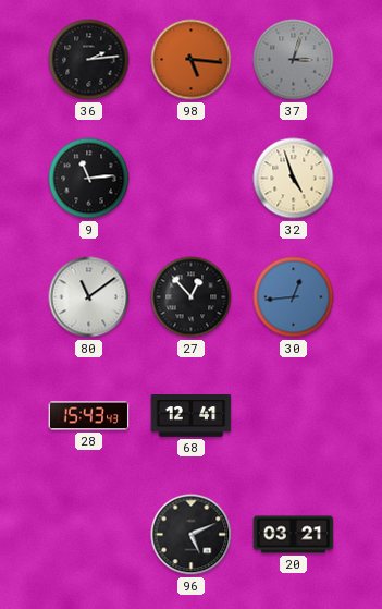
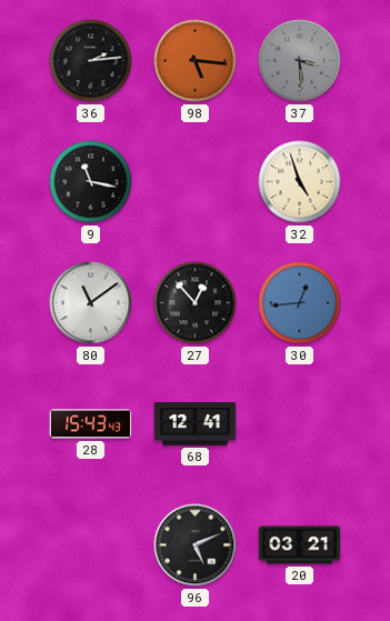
37: 3:03 -> 3:29 (300, 61)
9: 11:14 -> 11:17 (91, 182)
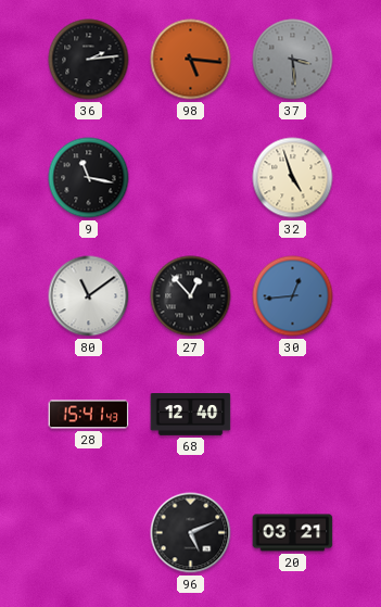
28: 15:43 -> 15:41 (89, 415)
68: 12:41 -> 12:40 (191, 415)
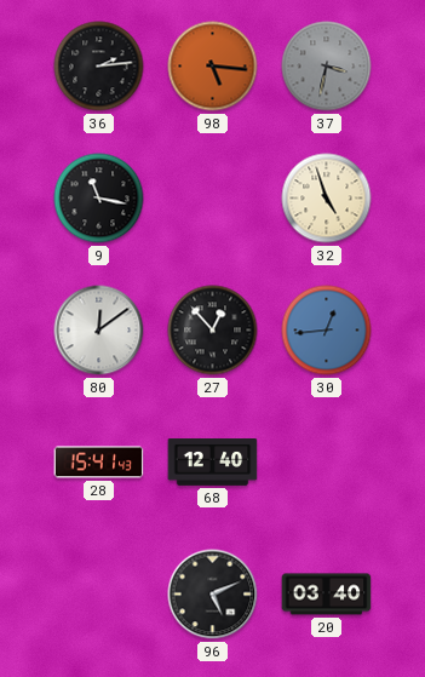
37: 3:29 -> 3:32 (327, 67)
80: 11:09 -> 12:09 (99, 331)
20: 03:21 -> 03:40 (327, 595)
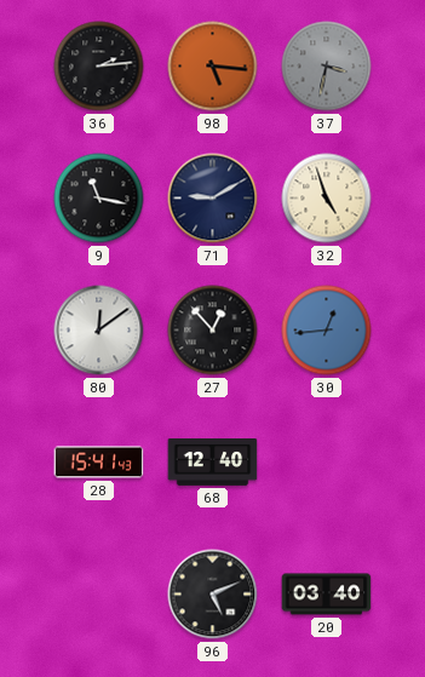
71: none -> 9:10 (213, 199)
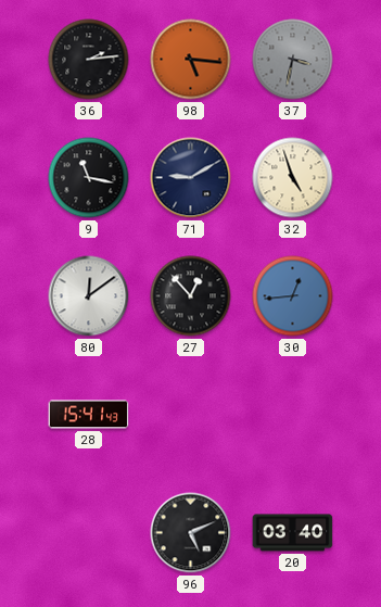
68: 12:40 -> none (213, 463)
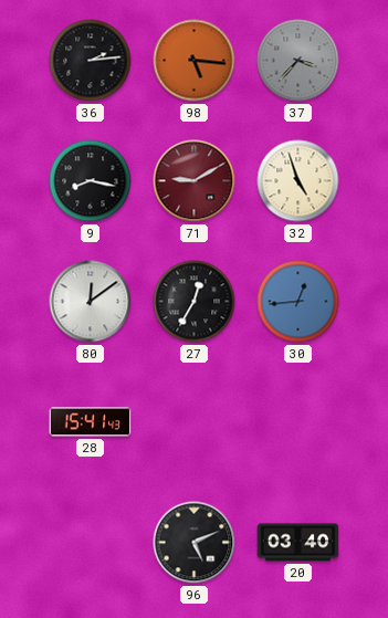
37: 3:32 -> 3:37 (298, 61)
9: 11:17 -> 8:17 (91, 181)
71 dial: navy -> burgundy (195, 181)
27: 12:53 -> 12:35 (195, 302)
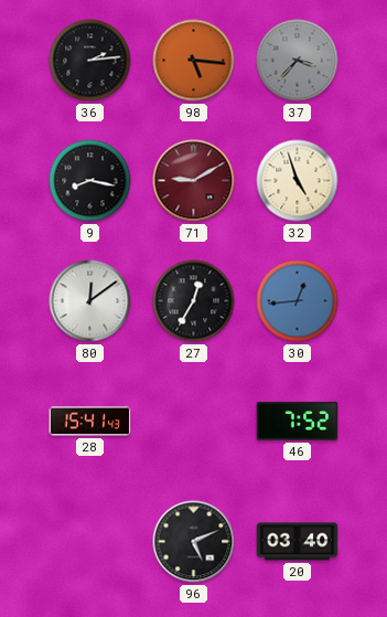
46: none -> 7:52 (298, 422)
